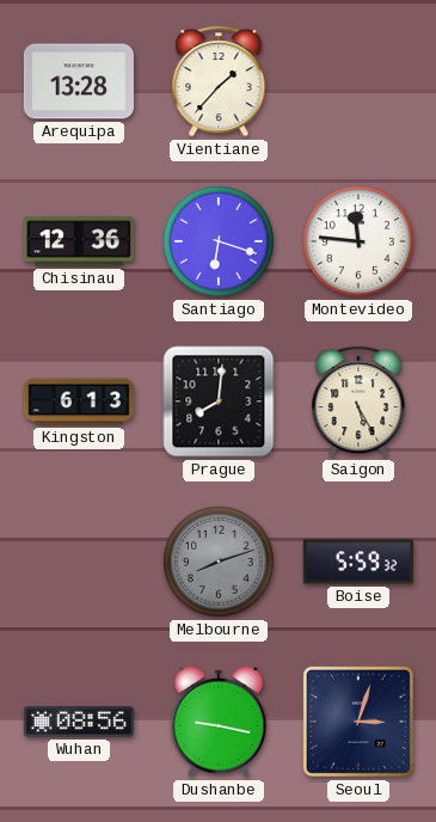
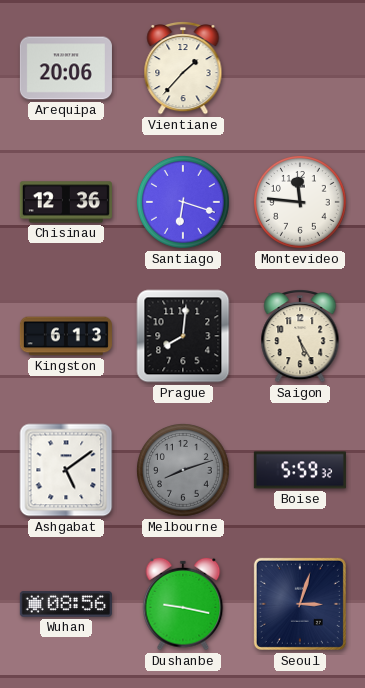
Arequipa: 13:28 -> 20:06 (66, 68)
Ashgabat: none -> 5:09 (66, 470)
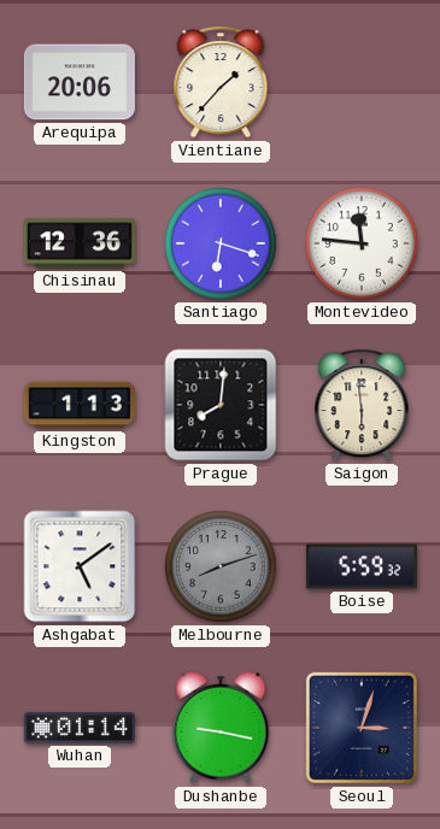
Kingston: 6:13 -> 1:13 (80, 405)
Saigon: 5:25 -> 5:59 (362, 405)
Wuhan: 08:56 -> 01:14 (80, 728)
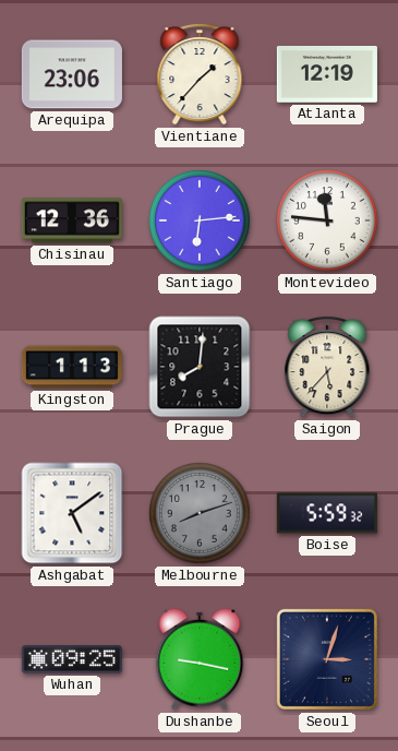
Arequipa: 20:06 -> 23:06 (72, 74)
Atlanta: none -> 12:19 (327, 75)
Santiago: 6:18 -> 6:14 (201, 222)
Saigon: 5:59 -> 5:37 (327, 367)
Wuhan: 01:14 -> 09:25 (72, 659)
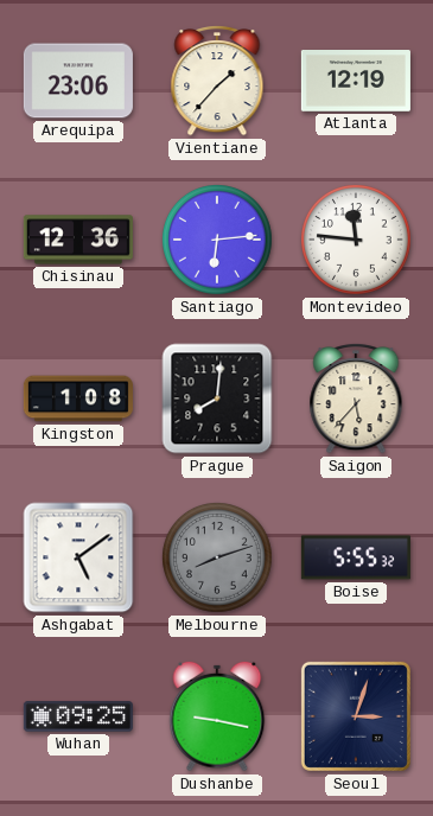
Kingston: 1:13 -> 1:08 (78, 399)
Boise: 5:59 -> 5:55 (356, 557)
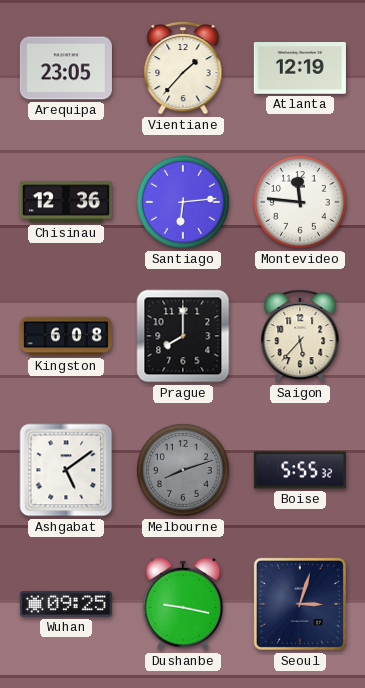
Arequipa: 23:06 -> 23:05 (66, 68)
Kingston: 1:08 -> 6:08 (66, 336)
Prague: 8:01 -> 8:00 (183, 336)
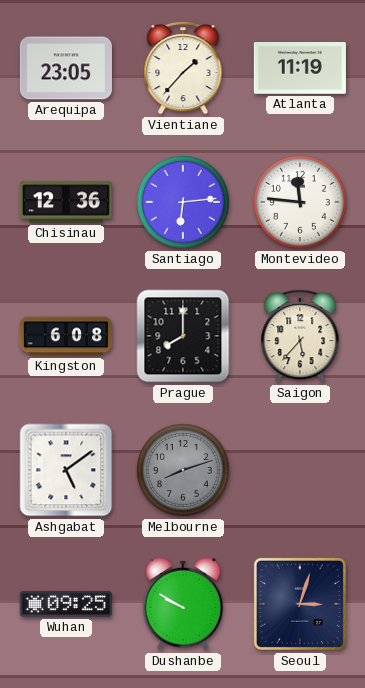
Atlanta: 12:19 -> 11:19 (300, 69)
Boise: 5:55 -> none (300, 470)
Dushanbe: 9:17 -> 9:50 (183, 604)
